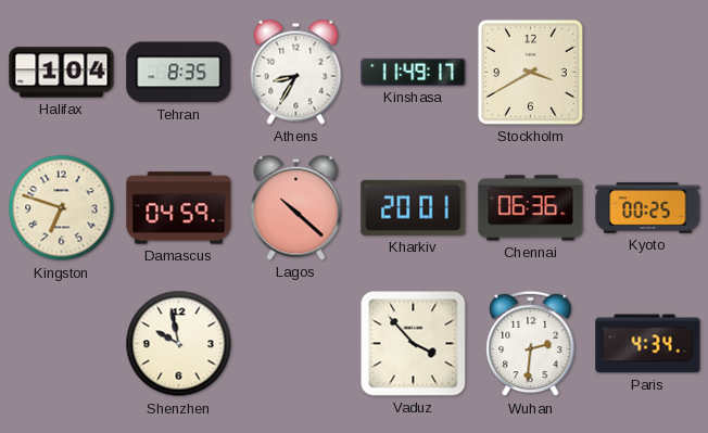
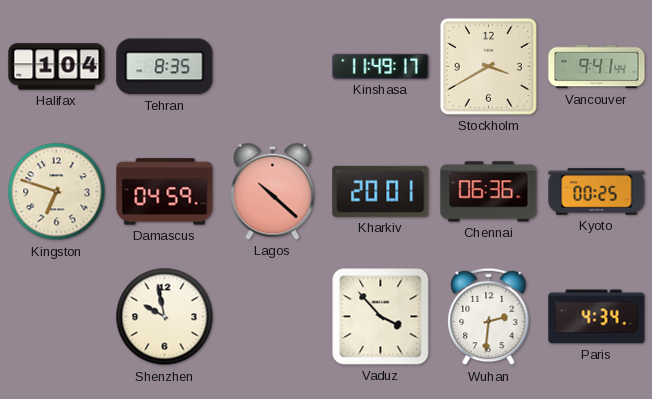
Athens: 8:35 -> none (296, 72)
Vancouver: none -> 9:41 (597, 67)
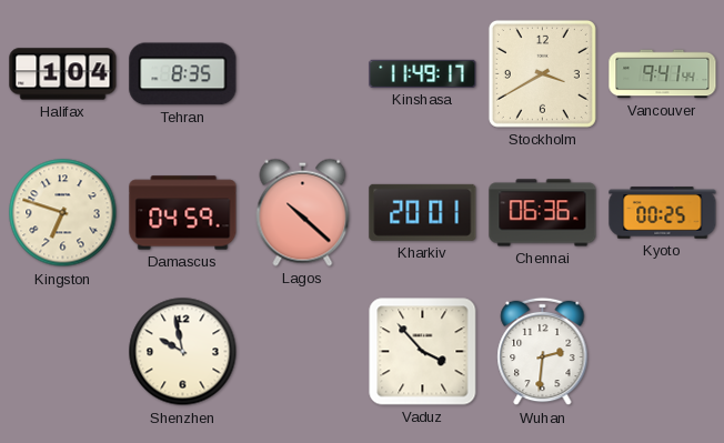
Paris: 4:34 -> none (597, 317)
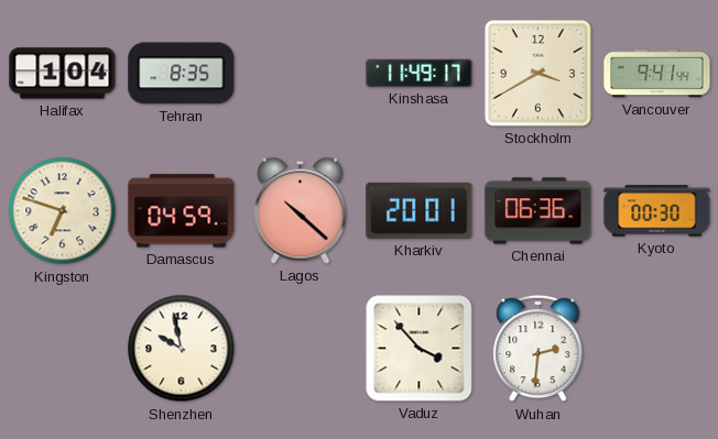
Kyoto: 00:25 -> 00:30 (657, 211)
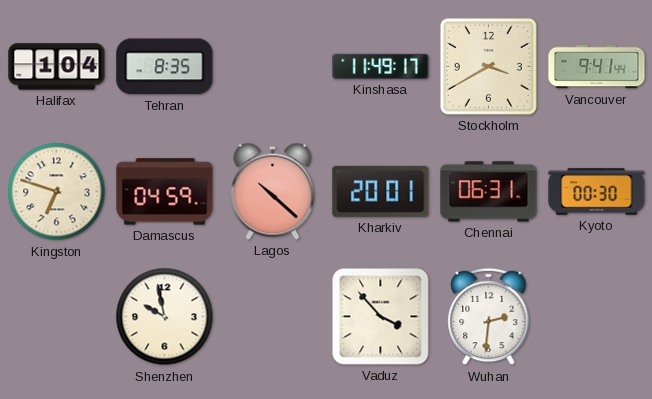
Chennai: 06:36 -> 06:31 (489, 192)
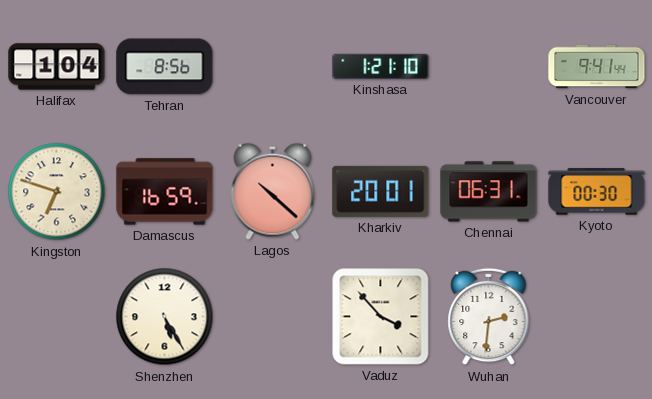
Tehran: 8:35 -> 8:56 (165, 67)
Kinshasa: 11:49 -> 1:21 (381, 66)
Stockholm: 3:40 -> none (488, 66)
Damascus: 04:59 -> 16:59 (165, 192)
Shenzhen: 9:58 -> 5:25 (165, 317)
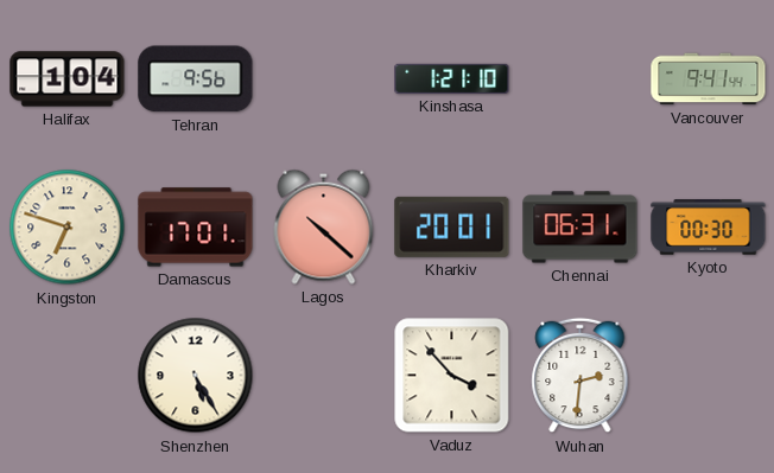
Tehran: 8:56 -> 9:56 (196, 79)
Damascus: 16:59 -> 17:01 (196, 228)
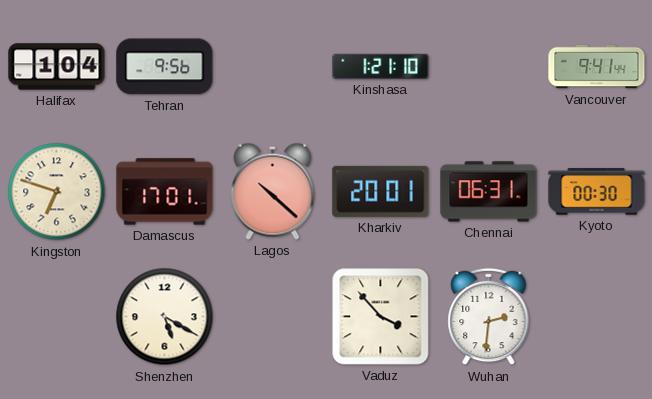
Shenzhen: 5:25 -> 5:20 (165, 317)
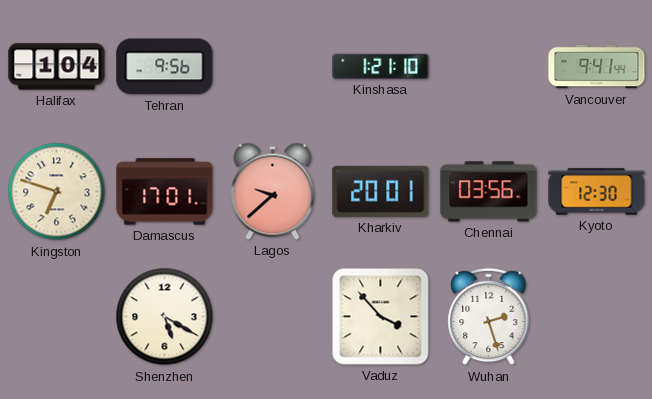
Lagos: 10:22 -> 9:38 (273, 191)
Chennai: 06:31 -> 03:56 (489, 192)
Kyoto: 00:30 -> 12:30 (597, 192)
Wuhan: 2:31 -> 2:27 (489, 317)
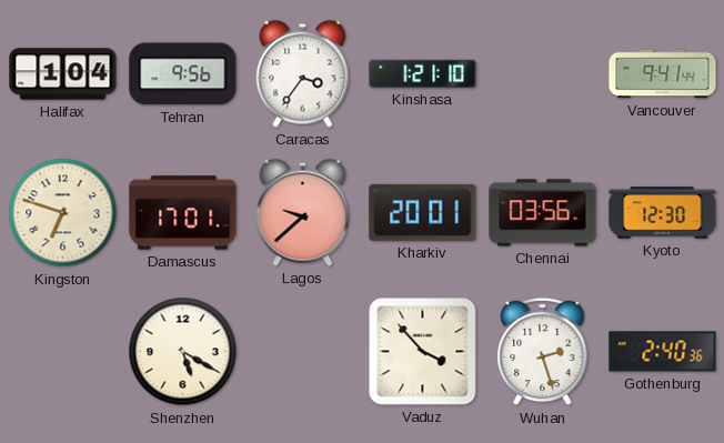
Caracas: none -> 3:36 (303, 73)
Gothenburg: none -> 2:40 (663, 352)
